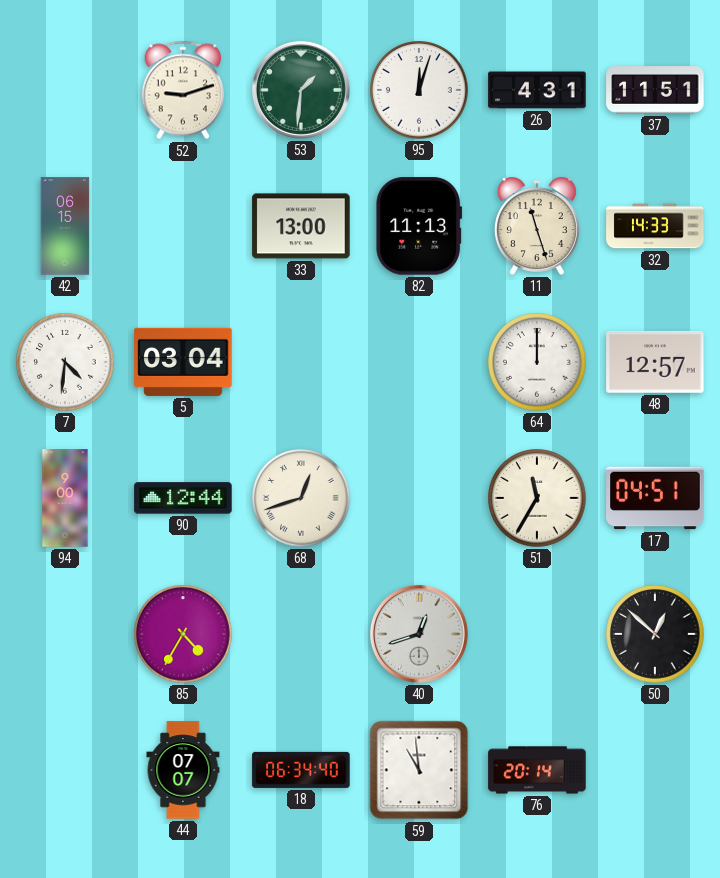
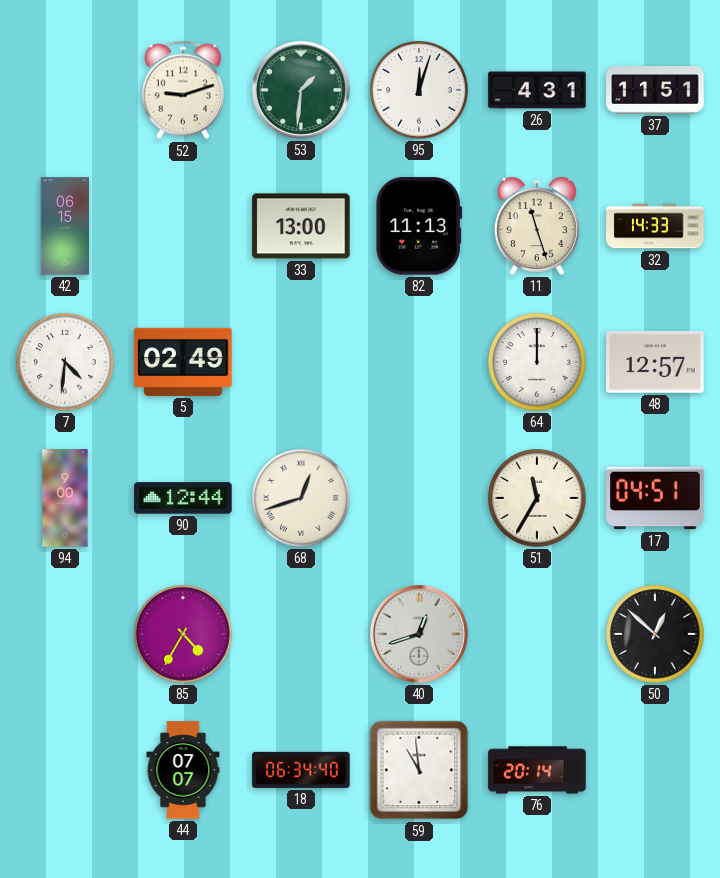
5: 03:04 -> 02:49 (183, 362)
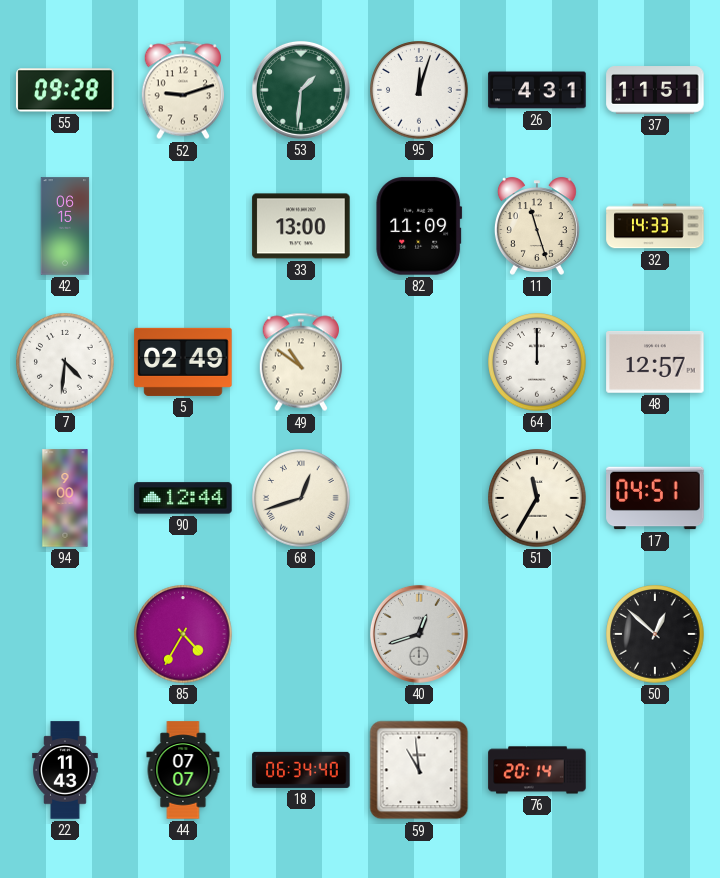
55: none -> 09:28 (65, 90)
82: 11:13 -> 11:09 (419, 226)
49: none -> 10:51 (301, 362)
22: none -> 11:43 (66, 770)
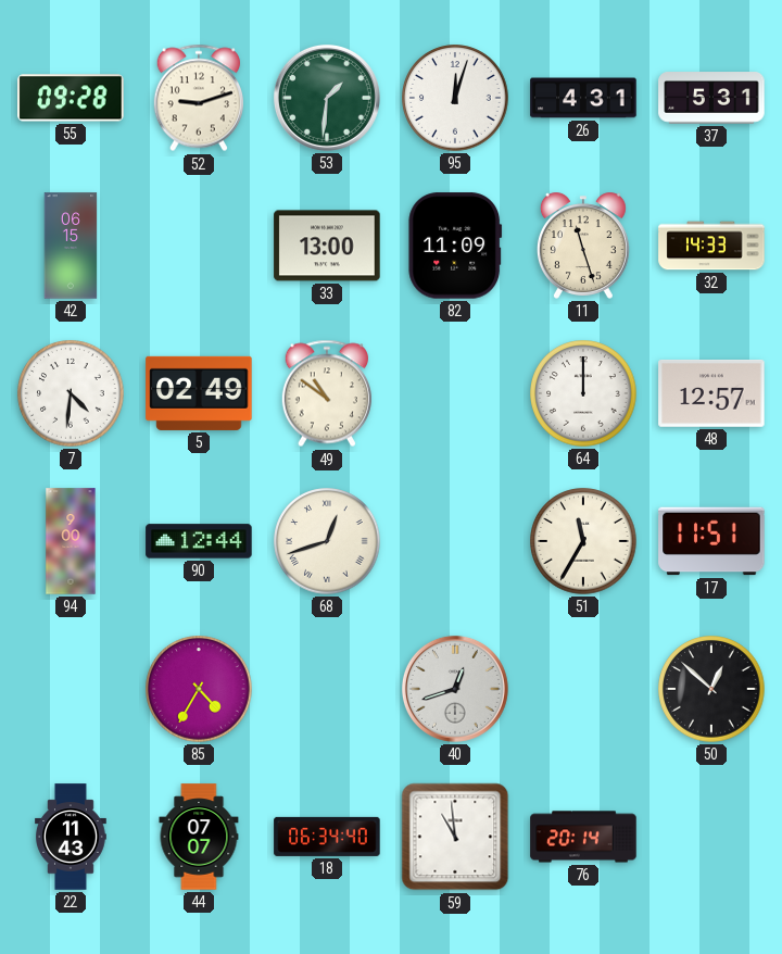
37: 11:51 -> 5:31 (711, 98)
17: 04:51 -> 11:51 (711, 541)
